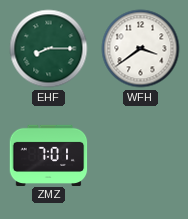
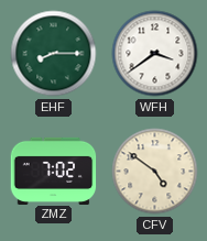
ZMZ: 7:01 -> 7:02 (54, 171)
CFV: none -> 4:51 (155, 172)
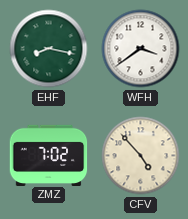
EHF: 8:15 -> 8:17 (49, 49)
CFV: 4:51 -> 4:53 (141, 156)
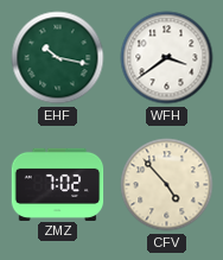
EHF: 8:17 -> 10:17 (58, 58)
